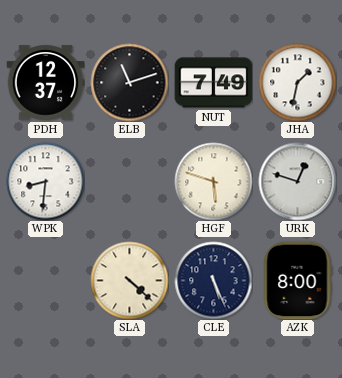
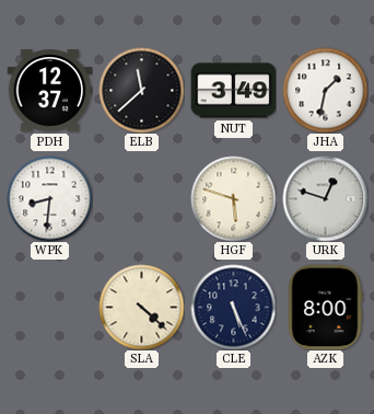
ELB: 11:12 -> 11:38 (141, 90)
NUT: 7:49 -> 3:49 (233, 91)
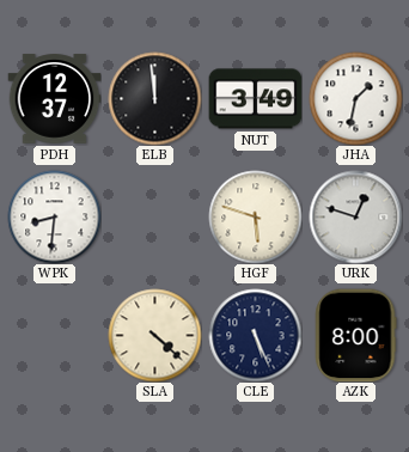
ELB: 11:38 -> 11:59 (154, 98)
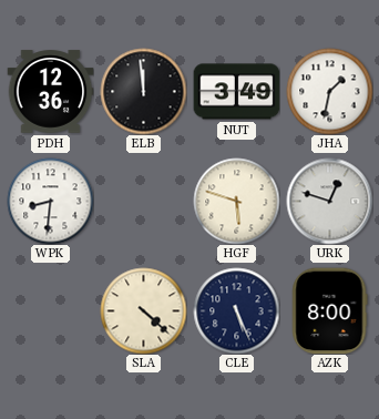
PDH: 12:37 -> 12:36 (50, 92)
